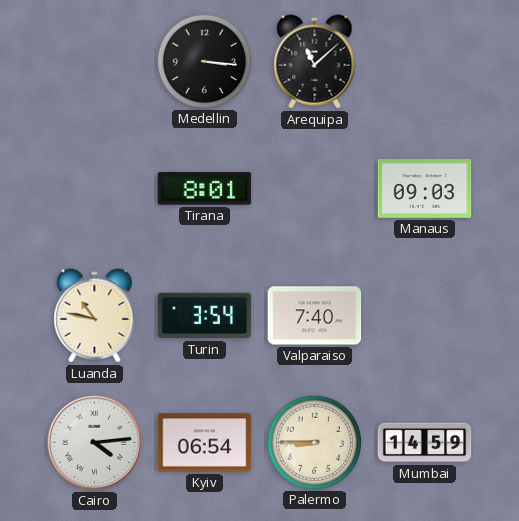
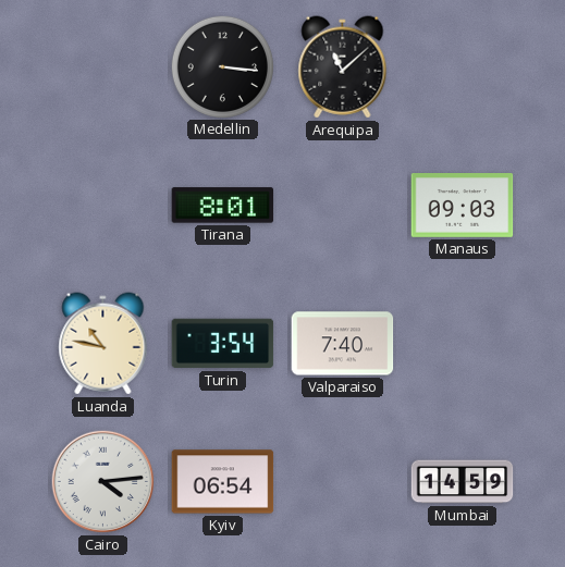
Palermo: 8:45 -> none (314, 442)
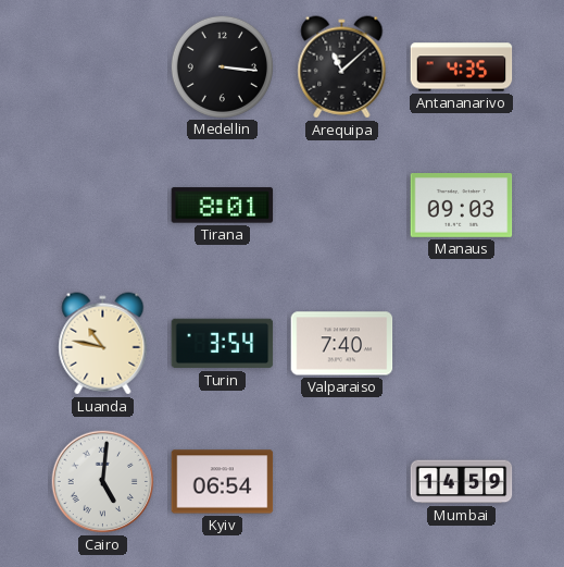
Antananarivo: none -> 4:35 (462, 67)
Cairo: 4:14 -> 5:01 (103, 482)
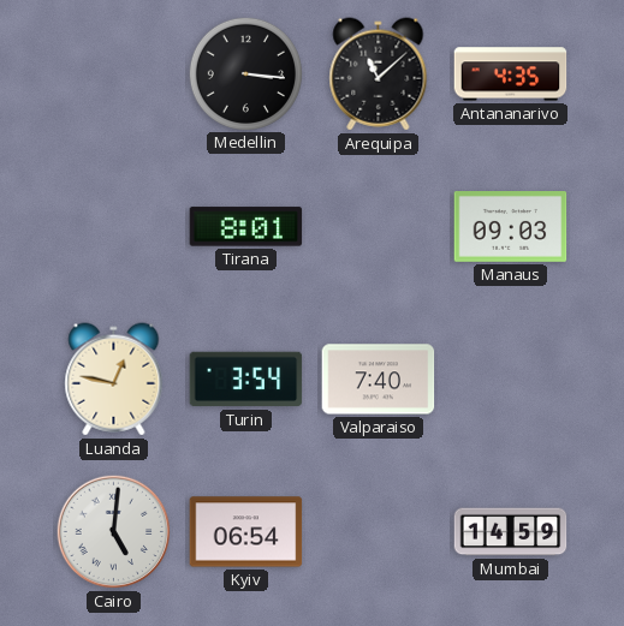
Luanda: 10:47 -> 12:47 (114, 380)
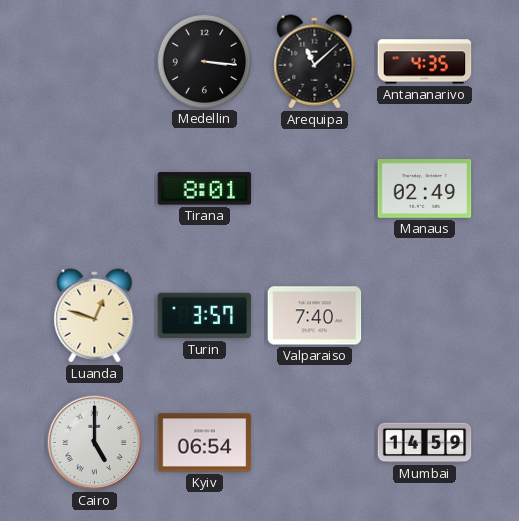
Manaus: 09:03 -> 02:49 (425, 189)
Luanda: 12:47 -> 12:48 (95, 316)
Turin: 3:54 -> 3:57 (205, 316)
Cairo: 5:01 -> 5:00 (95, 443)
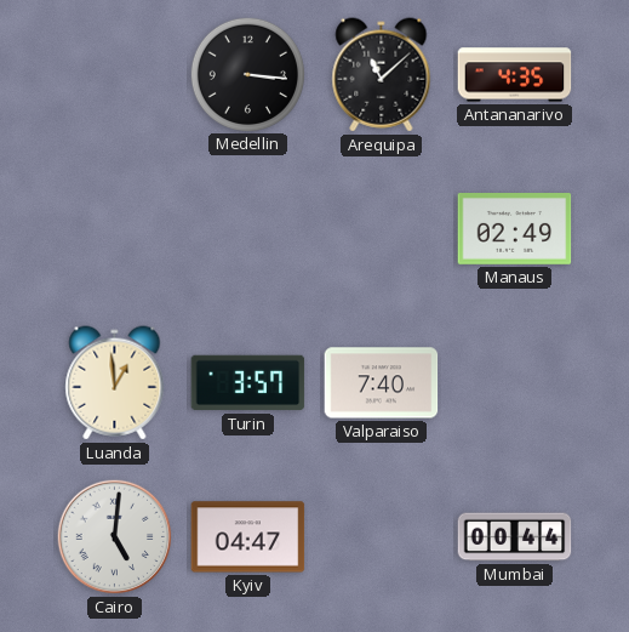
Tirana: 8:01 -> none (205, 189)
Luanda: 12:48 -> 12:59 (115, 383)
Cairo: 5:00 -> 5:01 (115, 537)
Kyiv: 06:54 -> 04:47 (248, 537)
Mumbai: 14:59 -> 00:44 (515, 537)
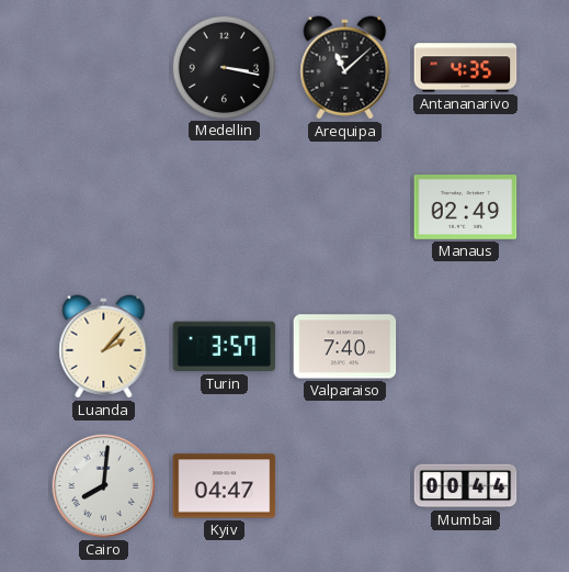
Medellin: 3:16 -> 3:17 (224, 67)
Luanda: 12:59 -> 2:07 (104, 347)
Cairo: 5:01 -> 8:01 (104, 486)
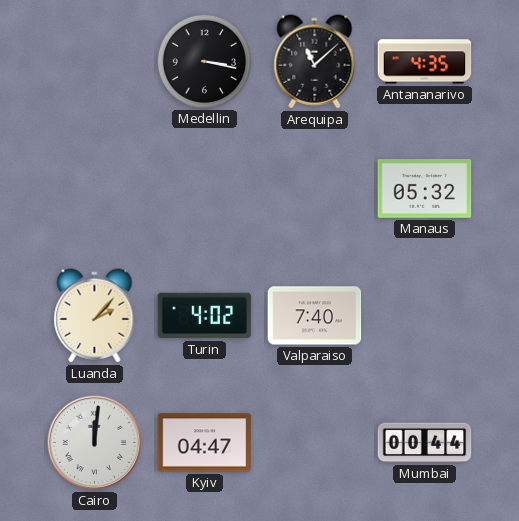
Manaus: 02:49 -> 05:32 (425, 189)
Turin: 3:57 -> 4:02 (205, 316)
Cairo: 8:01 -> 12:01 (95, 443)
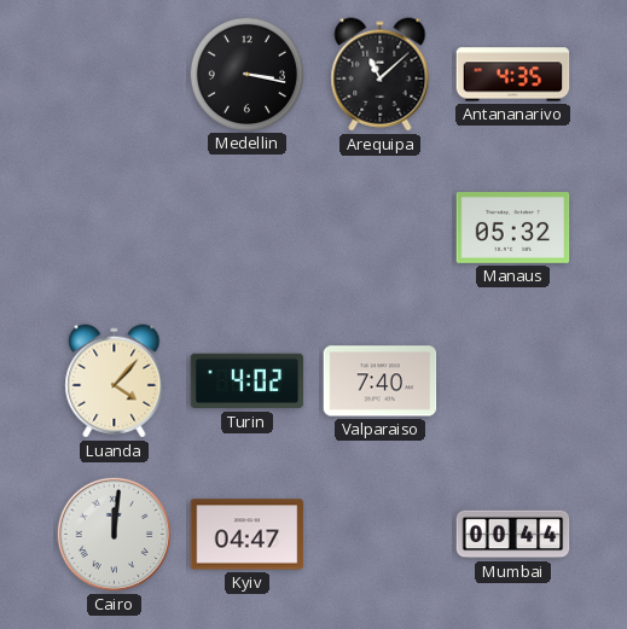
Luanda: 2:07 -> 4:07 (115, 382)
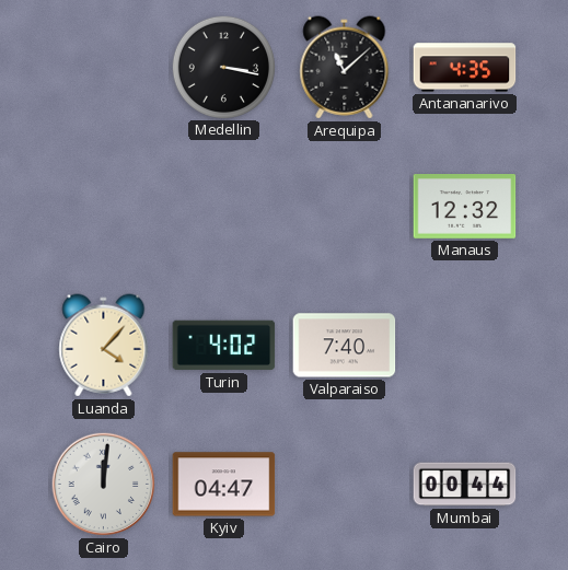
Manaus: 05:32 -> 12:32 (465, 207)
